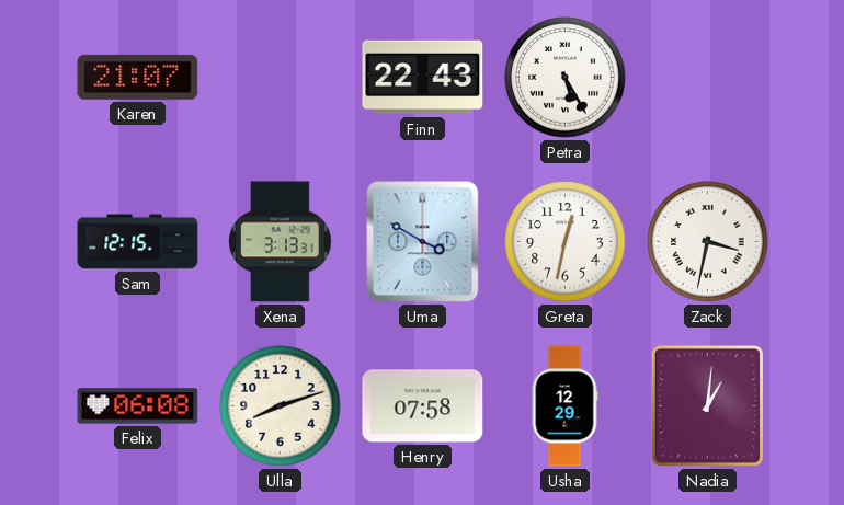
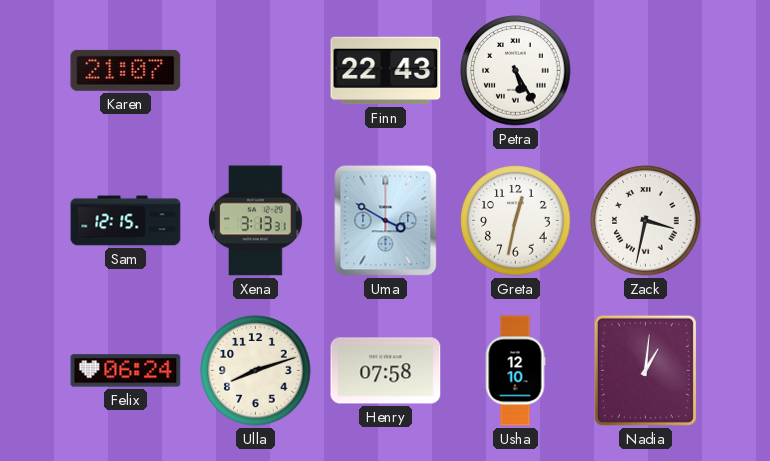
Felix: 06:08 -> 06:24 (126, 371)
Usha: 12:29 -> 12:10 (515, 371)
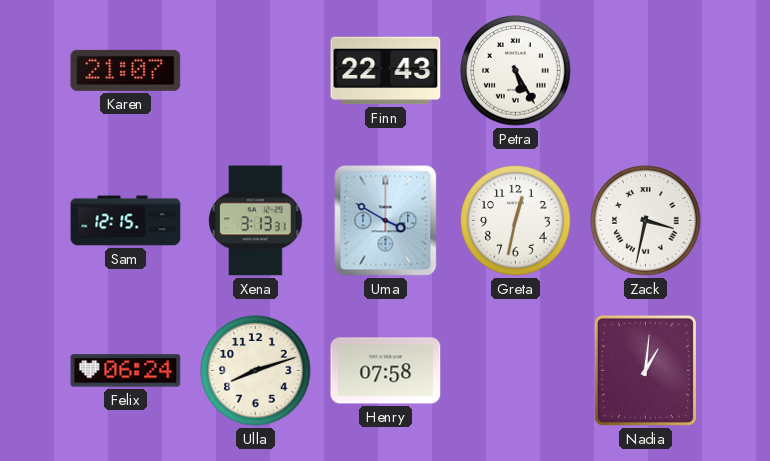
Usha: 12:10 -> none (515, 371)
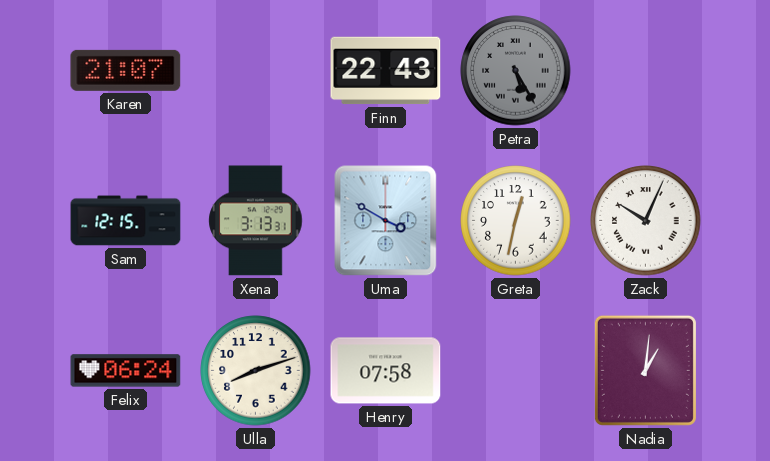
Petra dial: white -> grey (516, 71)
Zack: 3:32 -> 10:04 (646, 221)
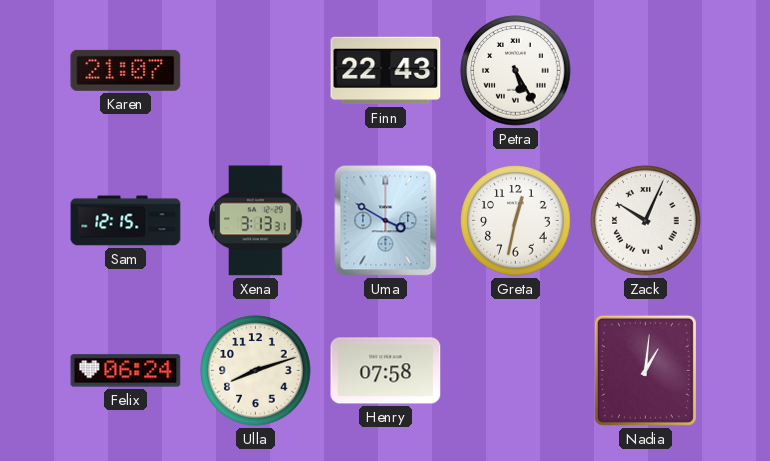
Petra dial: grey -> white (516, 71)
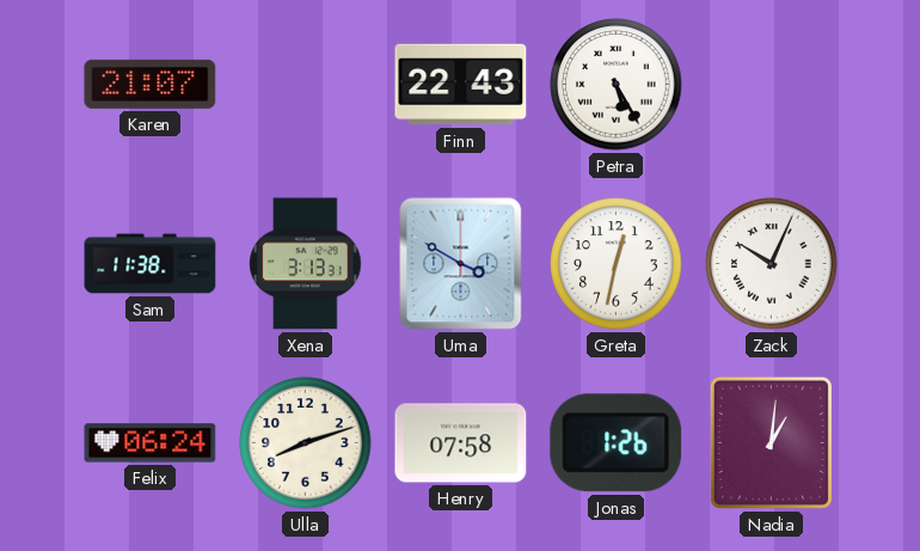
Sam: 12:15 -> 11:38 (151, 264)
Jonas: none -> 1:26 (617, 443)
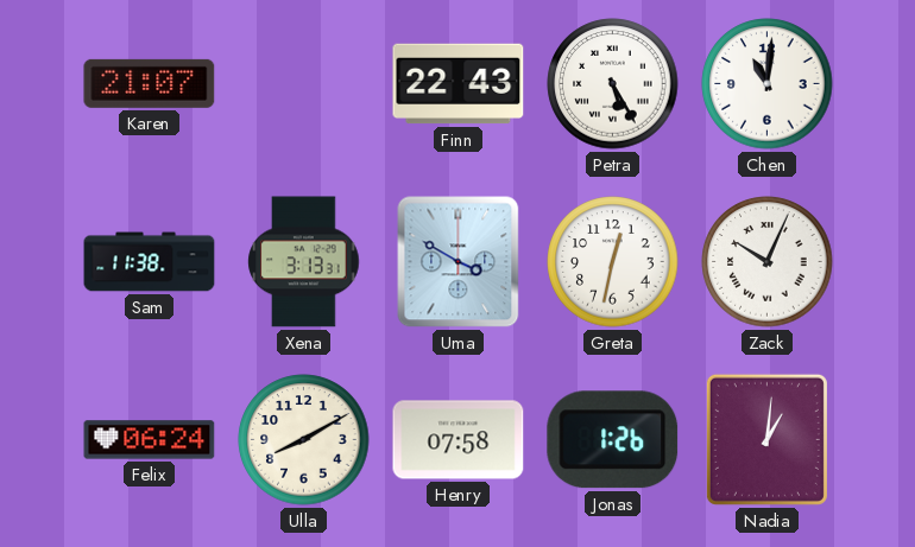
Chen: none -> 11:01 (768, 84)
Ulla: 8:12 -> 8:10 (304, 440)
